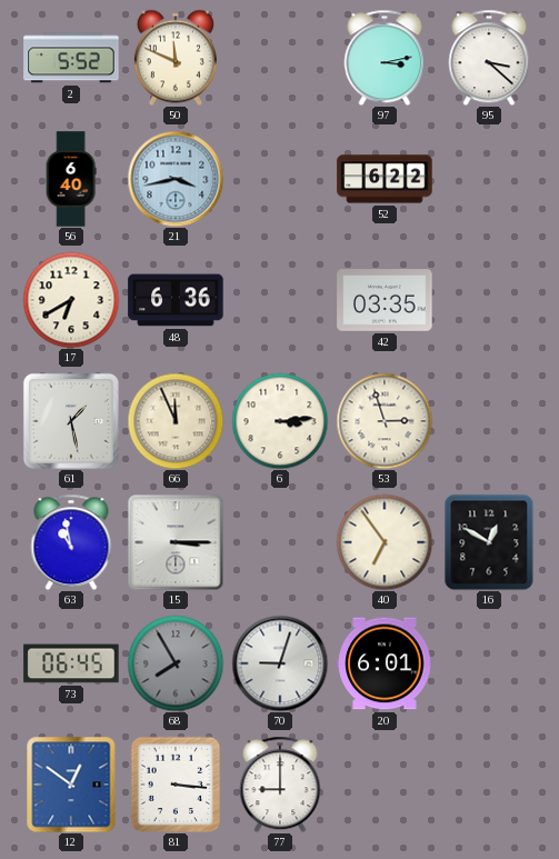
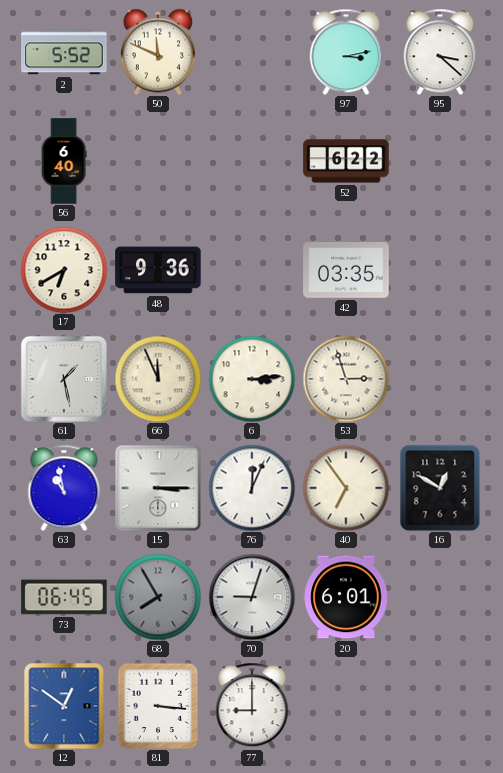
21: 3:43 -> none (176, 179)
48: 6:36 -> 9:36 (158, 270)
76: none -> 12:04 (252, 488)
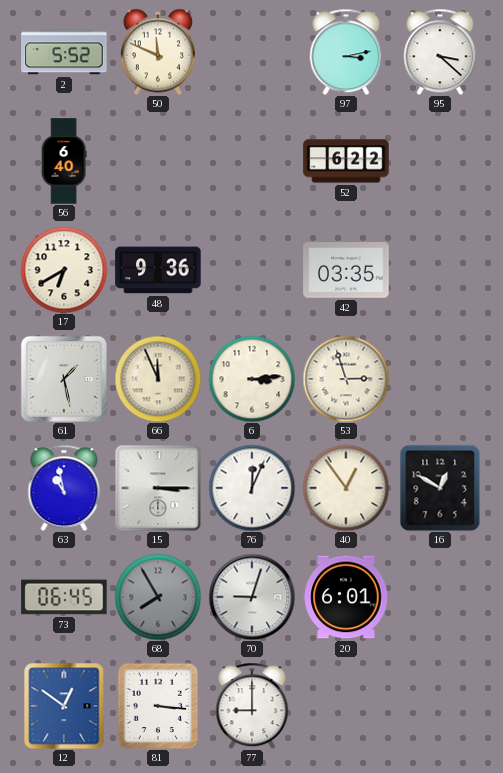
40: 6:54 -> 12:54 (346, 488)
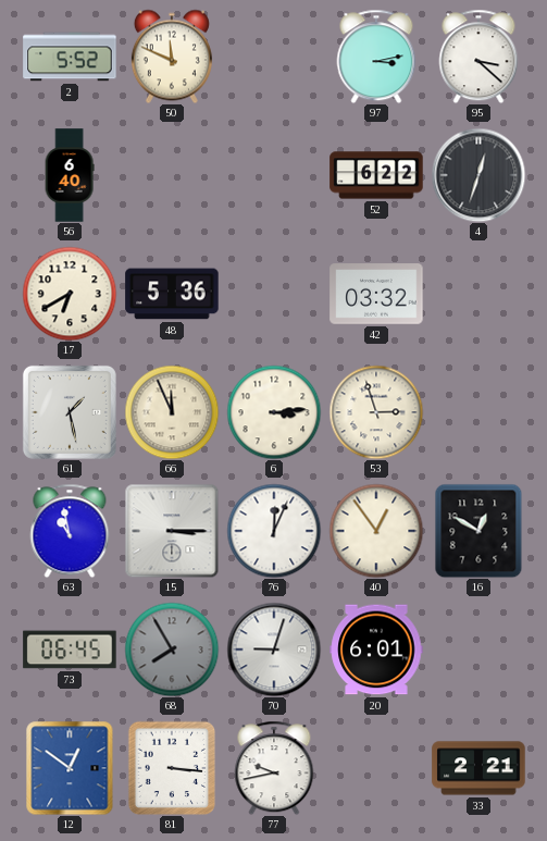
4: none -> 12:33 (478, 175)
48: 9:36 -> 5:36 (172, 294)
42: 03:35 -> 03:32 (376, 294)
77: 9:00 -> 9:43 (274, 768)
33: none -> 2:21 (478, 768)
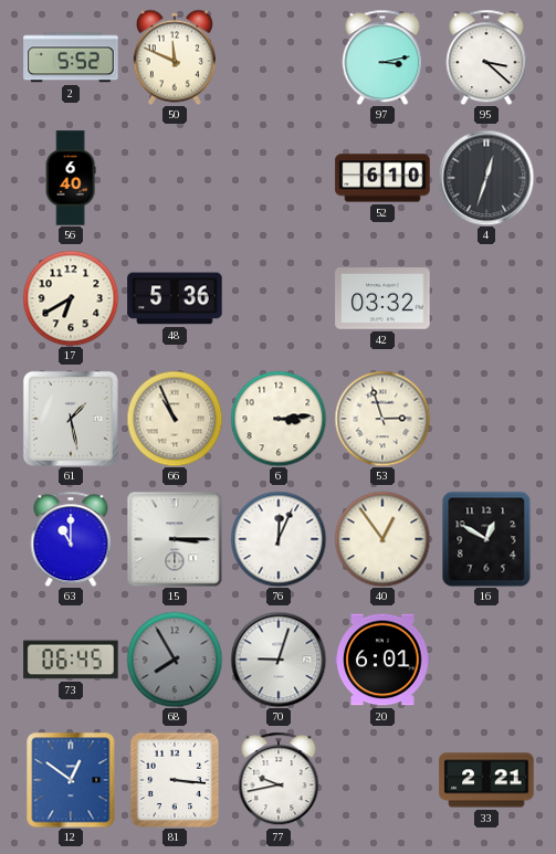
52: 6:22 -> 6:10 (382, 178)
66: 11:56 -> 10:56 (175, 419)
63: 10:58 -> 11:00 (71, 539)
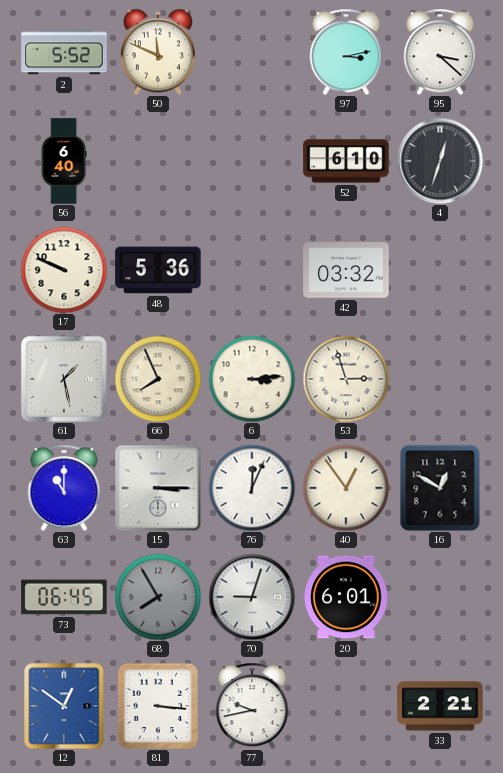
17: 6:40 -> 9:49 (64, 270)
66: 10:56 -> 7:56 (158, 379)
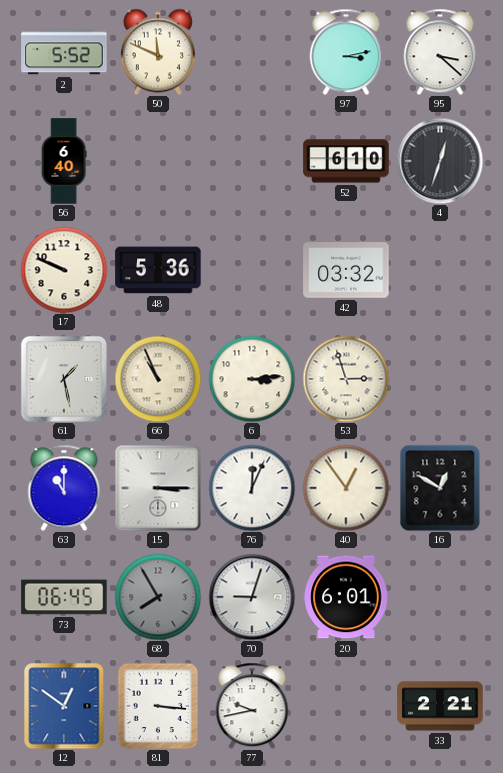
66: 7:56 -> 10:56 (158, 379)
